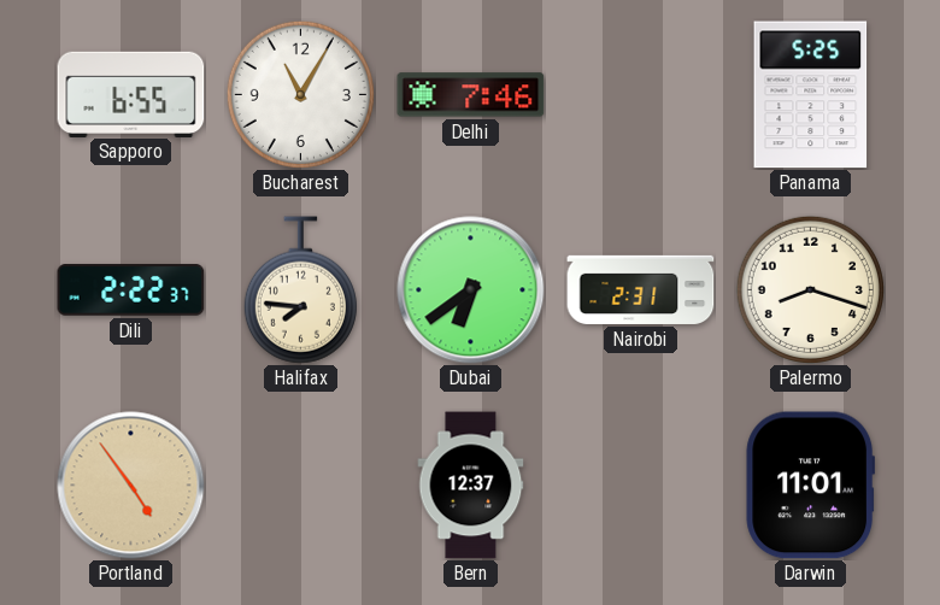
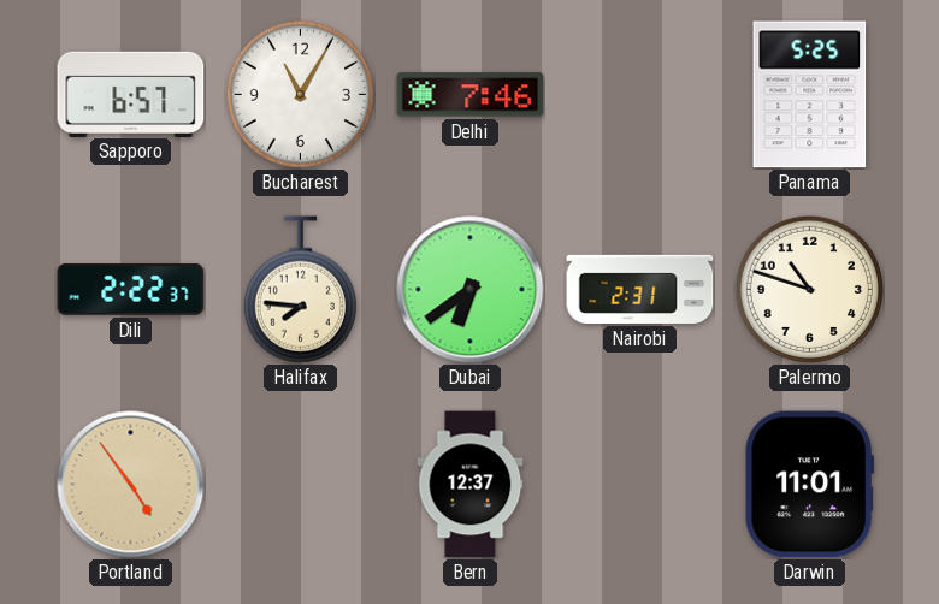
Sapporo: 6:55 -> 6:57 (131, 94)
Palermo: 8:18 -> 10:48 (809, 289)
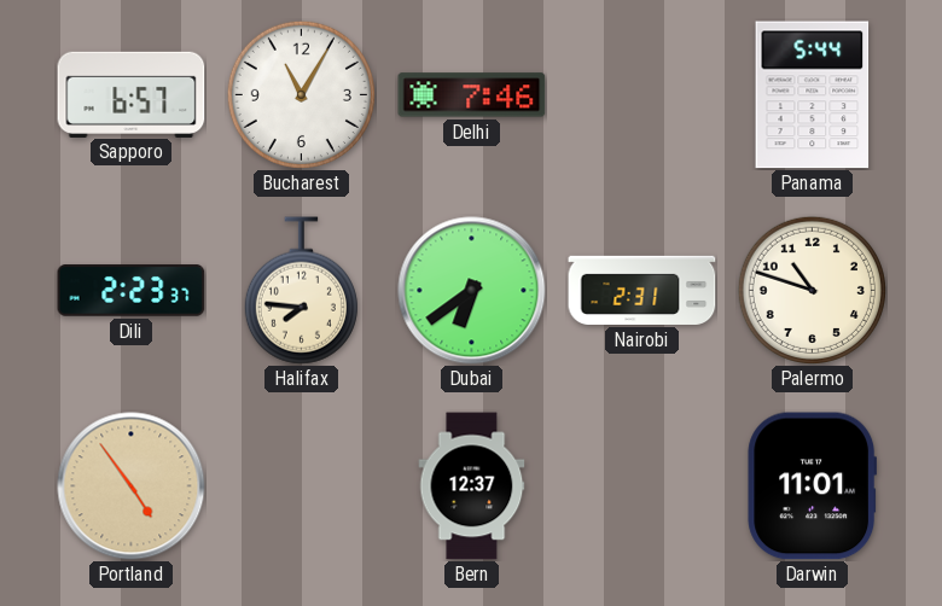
Panama: 5:25 -> 5:44 (813, 95)
Dili: 2:22 -> 2:23 (132, 291)
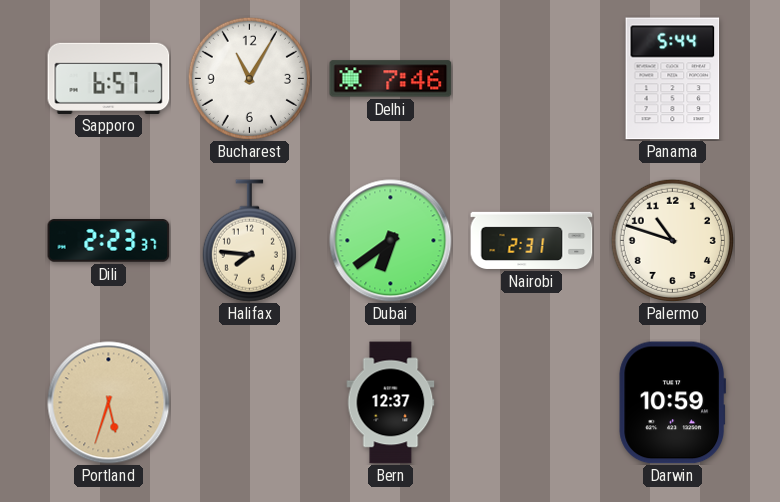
Portland: 4:54 -> 5:33 (109, 403)
Darwin: 11:01 -> 10:59 (672, 403)
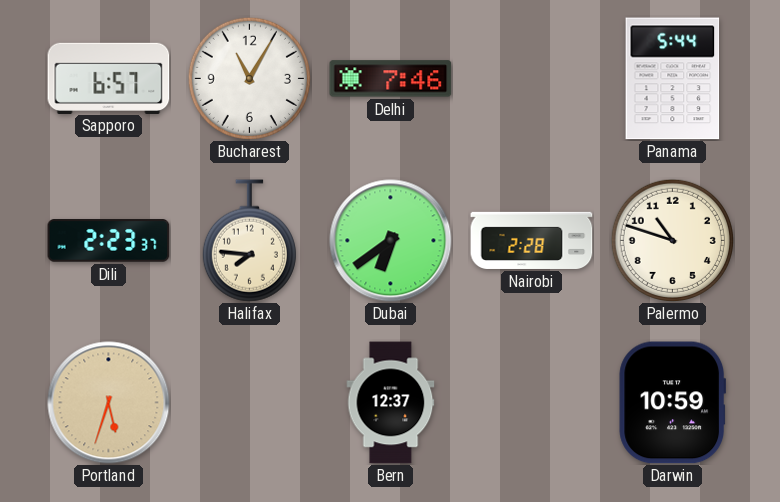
Nairobi: 2:31 -> 2:28 (532, 240)
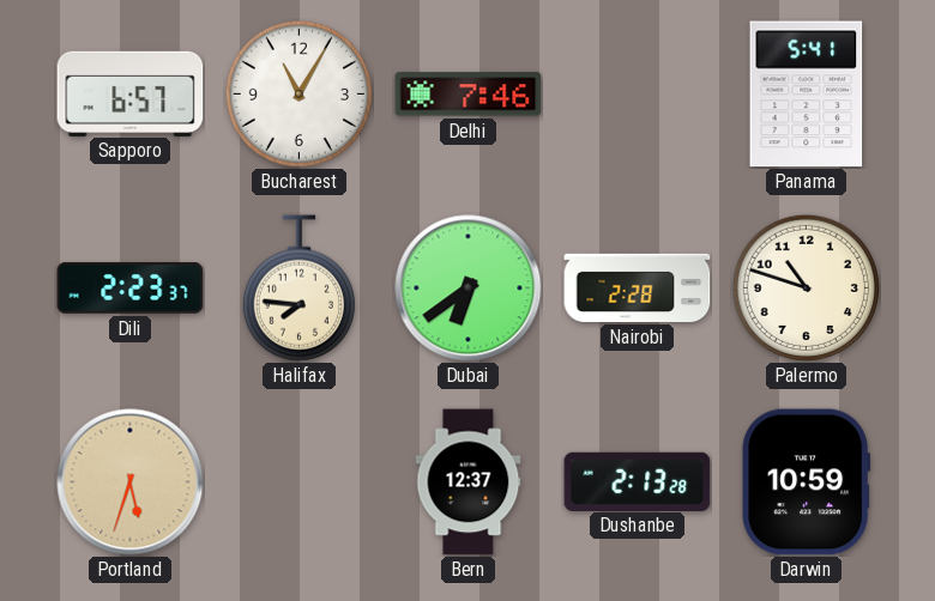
Panama: 5:44 -> 5:41 (807, 95)
Dushanbe: none -> 2:13 (638, 481)
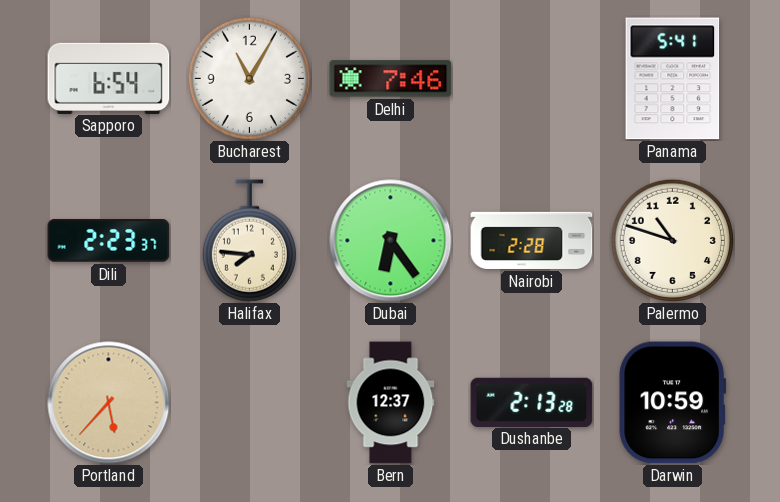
Sapporo: 6:57 -> 6:54 (109, 78)
Dubai: 6:39 -> 6:24 (391, 241)
Portland: 5:33 -> 5:37 (109, 403)
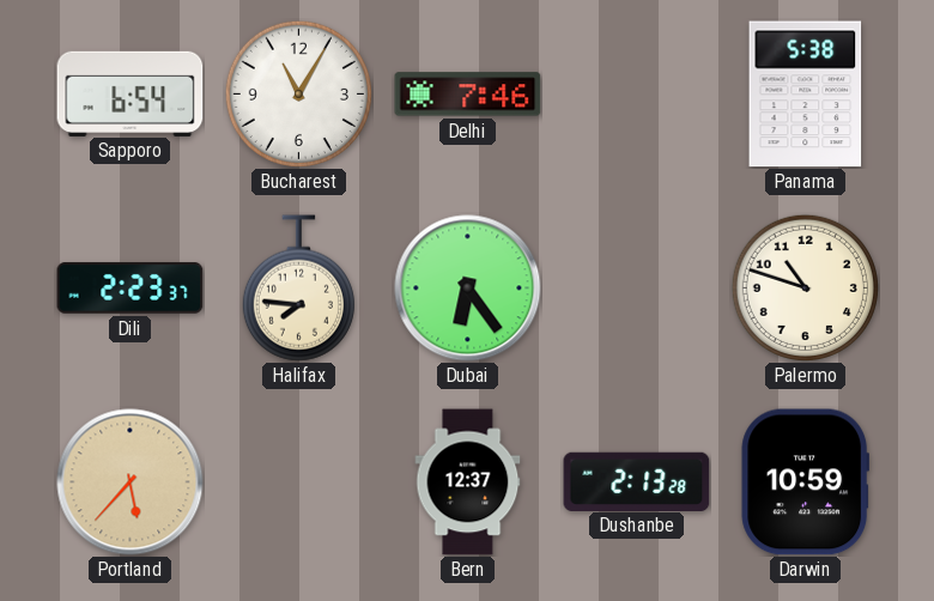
Panama: 5:41 -> 5:38 (806, 95)
Nairobi: 2:28 -> none (532, 240)
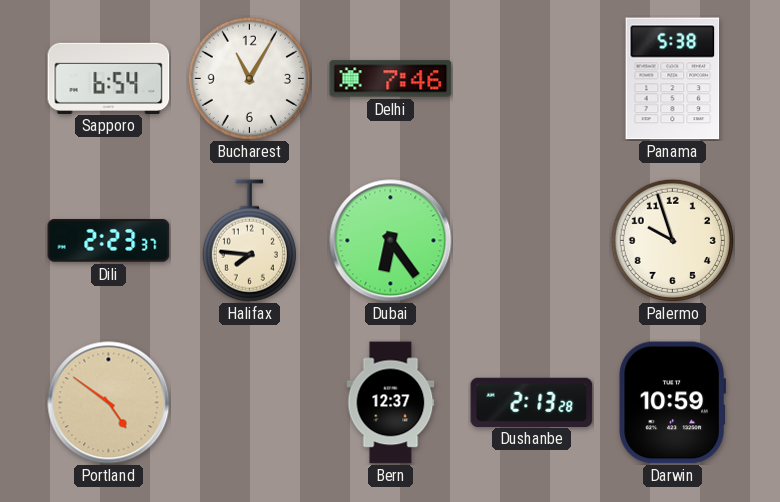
Palermo: 10:48 -> 9:57 (672, 240)
Portland: 5:37 -> 4:51 (109, 403)
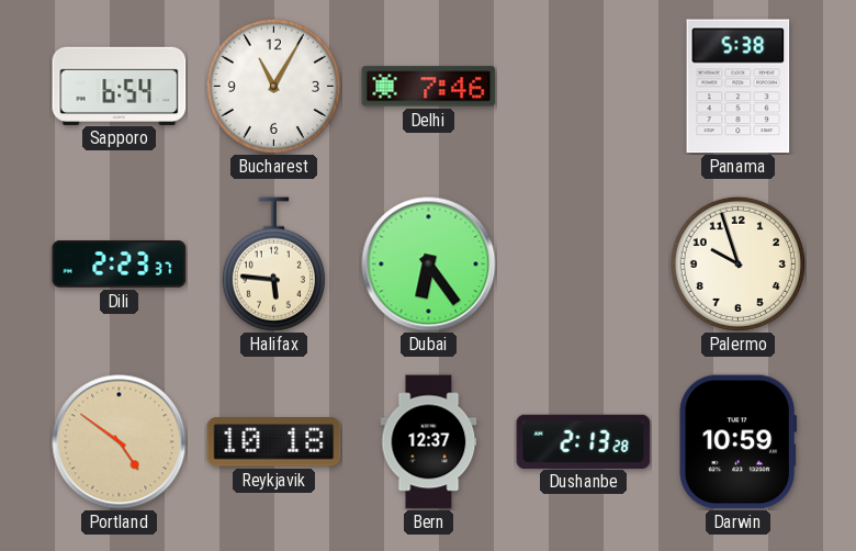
Halifax: 7:46 -> 5:46 (273, 265)
Reykjavik: none -> 10:18 (274, 442)
